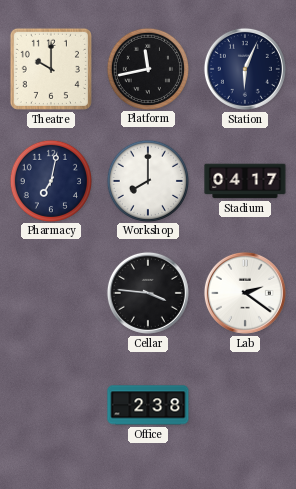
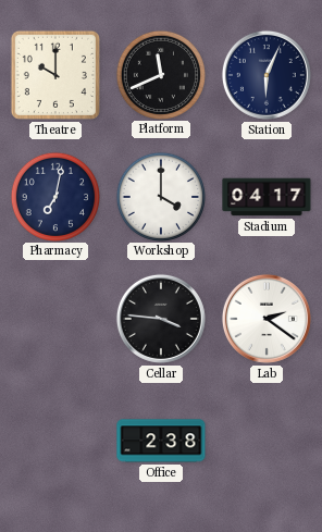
Platform: 11:43 -> 11:41 (160, 74)
Workshop: 8:00 -> 4:00 (160, 196)
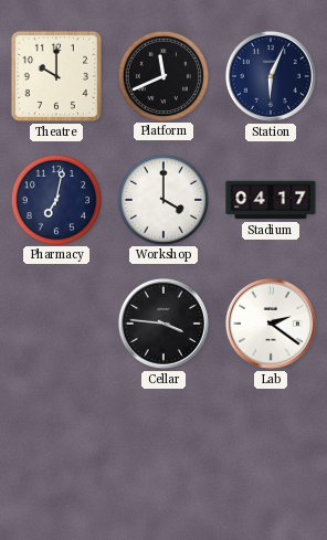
Office: 2:38 -> none (161, 441)
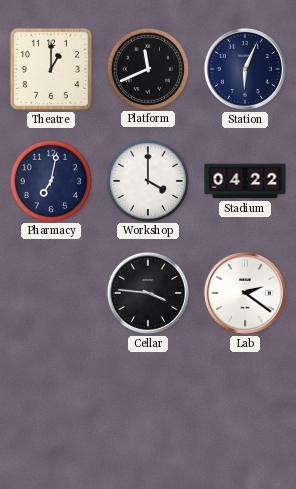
Theatre: 10:00 -> 1:00 (51, 69)
Stadium: 04:17 -> 04:22 (245, 181)
